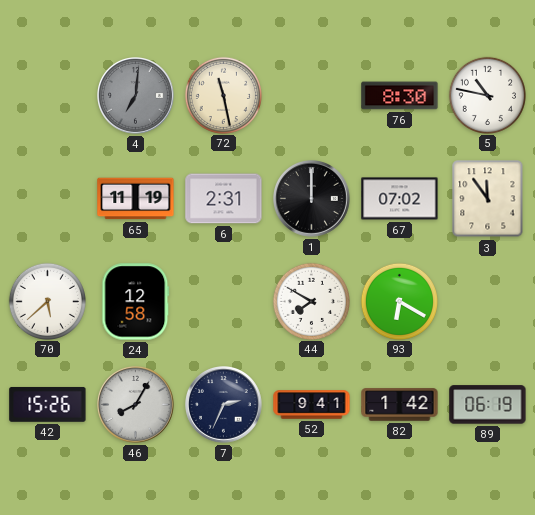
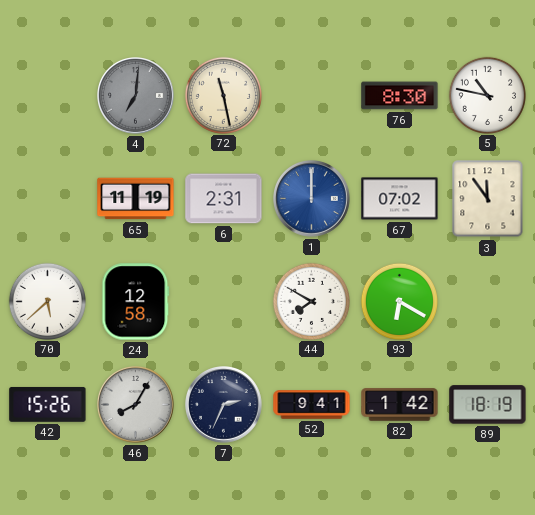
1 dial: black -> blue (312, 199)
89: 06:19 -> 18:19 (488, 405)
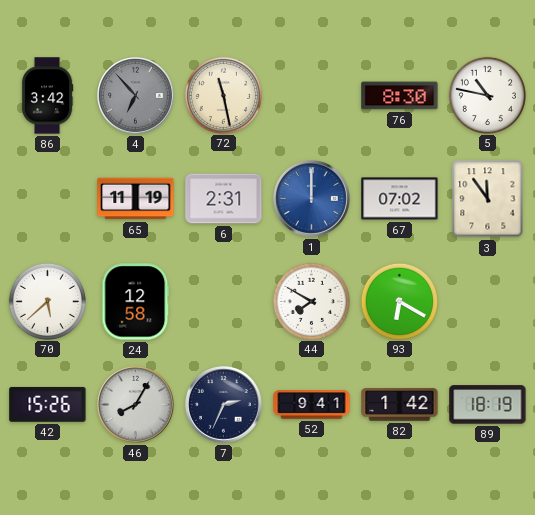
86: none -> 3:42 (47, 96)
4: 7:01 -> 6:53 (136, 96)
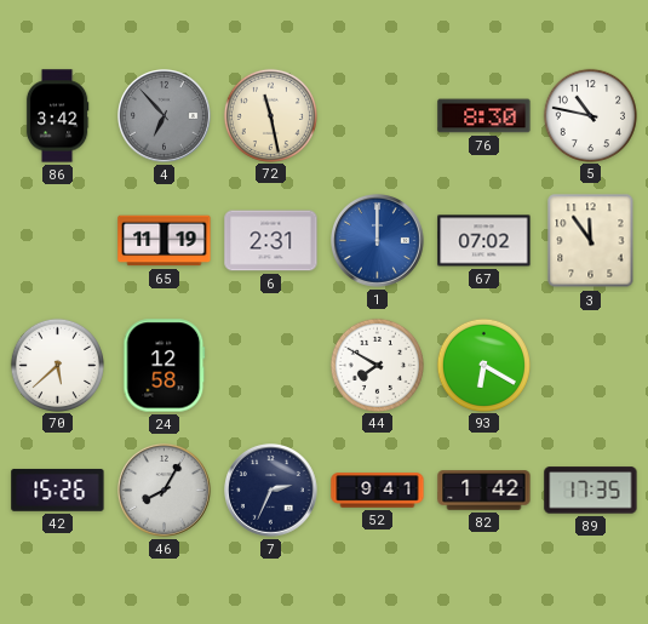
89: 18:19 -> 17:35 (591, 491)
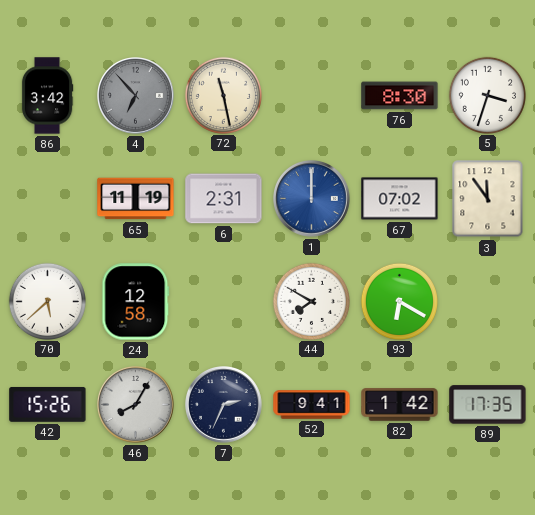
5: 10:47 -> 3:33 (487, 95)
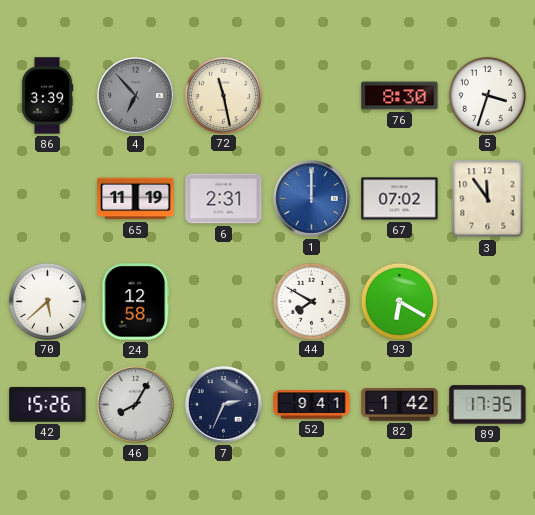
86: 3:42 -> 3:39 (47, 96)
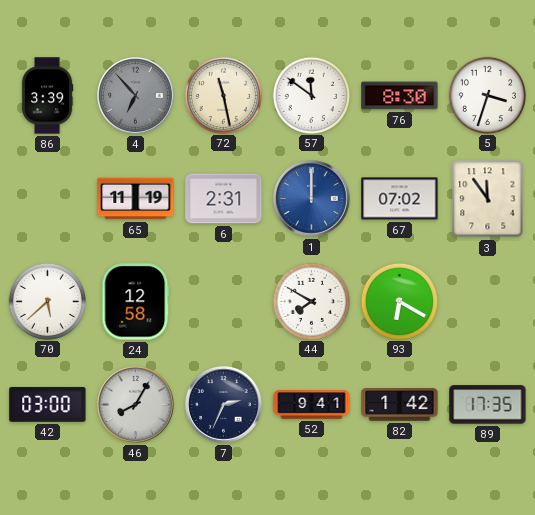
57: none -> 11:51 (311, 95)
42: 15:26 -> 03:00 (48, 404)
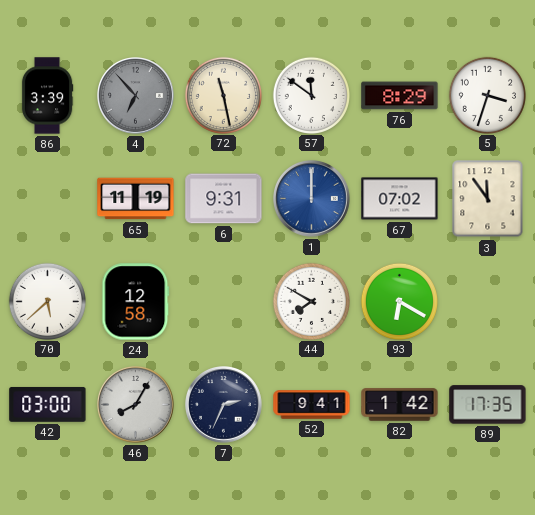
76: 8:30 -> 8:29 (400, 96)
6: 2:31 -> 9:31 (224, 199)
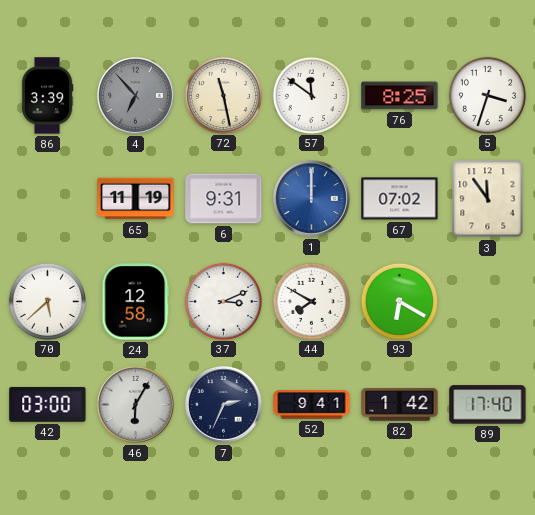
76: 8:29 -> 8:25 (400, 96)
37: none -> 3:11 (223, 301)
46: 8:05 -> 6:05 (136, 405)
89: 17:35 -> 17:40 (488, 405)
